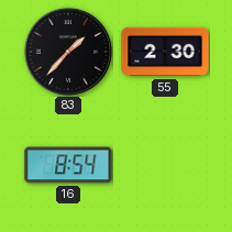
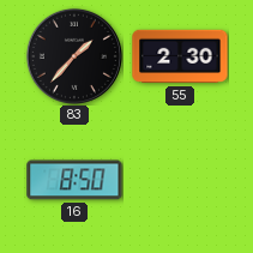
16: 8:54 -> 8:50 (74, 180)
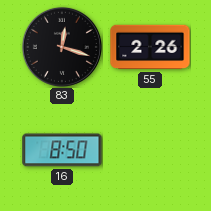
83: 1:37 -> 12:18 (62, 47)
55: 2:30 -> 2:26 (150, 47)
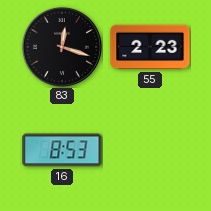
55: 2:26 -> 2:23 (150, 47)
16: 8:50 -> 8:53 (62, 150)
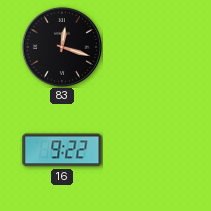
55: 2:23 -> none (150, 47)
16: 8:53 -> 9:22 (62, 150)
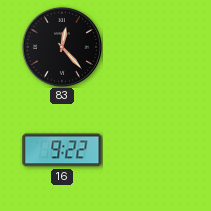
83: 12:18 -> 12:23 (62, 47)
